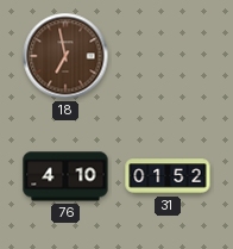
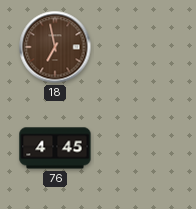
76: 4:10 -> 4:45 (55, 148)
31: 01:52 -> none (168, 176)
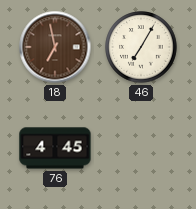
46: none -> 7:05 (141, 47)
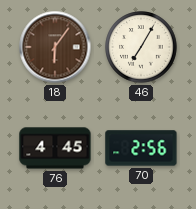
18: 6:58 -> 6:06 (55, 47)
70: none -> 2:56 (141, 148)
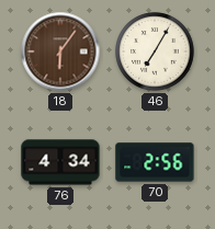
76: 4:45 -> 4:34 (60, 162)
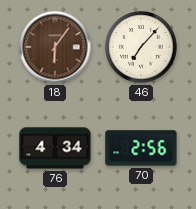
46: 7:05 -> 7:07 (141, 47)
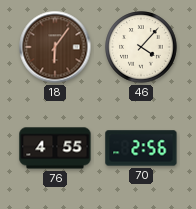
46: 7:07 -> 4:07 (141, 47)
76: 4:34 -> 4:55 (55, 148)
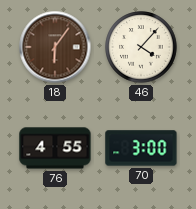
70: 2:56 -> 3:00 (141, 148)
